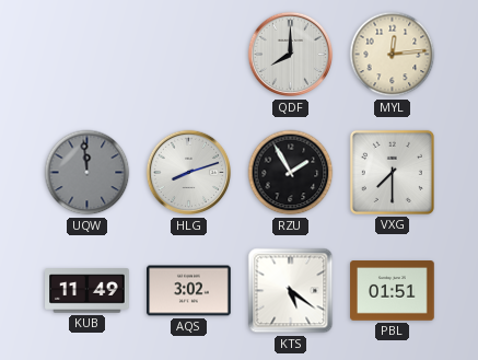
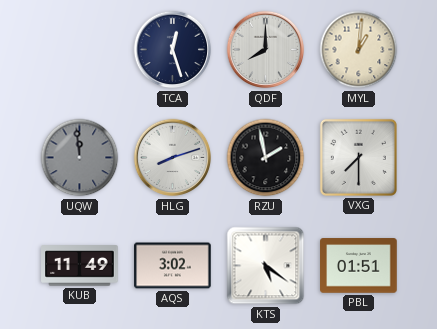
TCA: none -> 12:27 (173, 50)
MYL: 12:14 -> 1:01 (359, 50)
RZU: 1:55 -> 1:58 (266, 158)
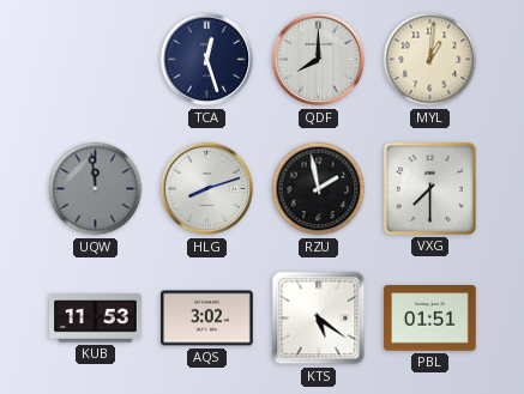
KUB: 11:49 -> 11:53 (96, 319)
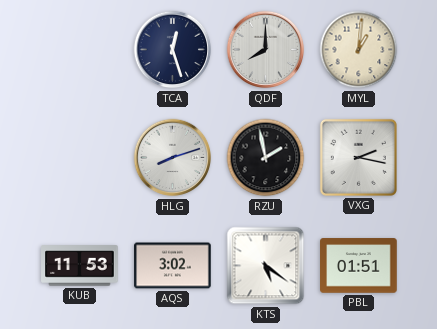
UQW: 11:59 -> none (96, 189)
VXG: 7:30 -> 2:17 (358, 157)
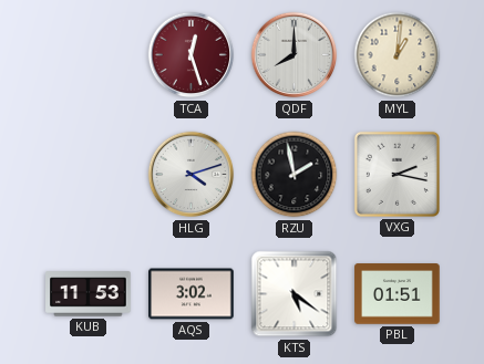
TCA dial: navy -> burgundy (192, 55)
HLG: 8:12 -> 4:12 (192, 175)
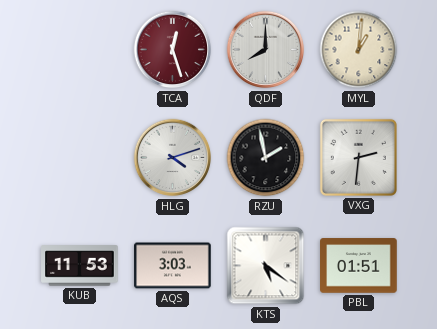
VXG: 2:17 -> 2:31 (358, 157)
AQS: 3:02 -> 3:03 (173, 266)
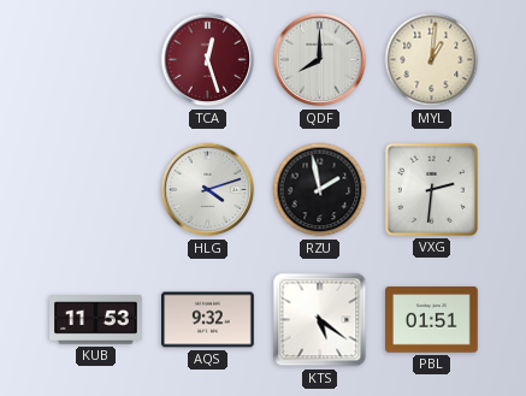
AQS: 3:03 -> 9:32 (208, 320)
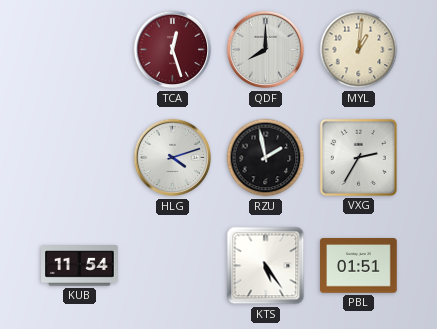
VXG: 2:31 -> 2:35 (358, 157)
KUB: 11:53 -> 11:54 (80, 266)
AQS: 9:32 -> none (208, 320)
KTS: 5:21 -> 5:24 (266, 266)
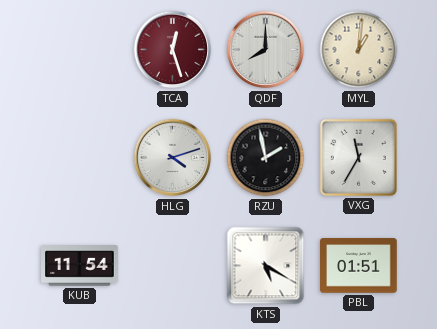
VXG: 2:35 -> 11:35 (358, 157)
KTS: 5:24 -> 5:20 (266, 266)
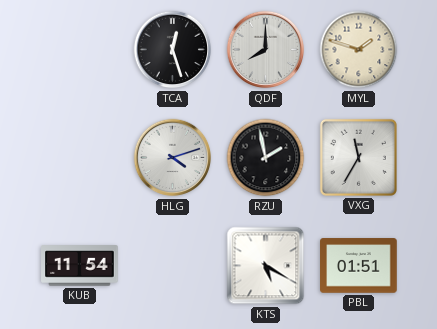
TCA dial: burgundy -> black (173, 50)
MYL: 1:01 -> 1:48 (359, 50)
